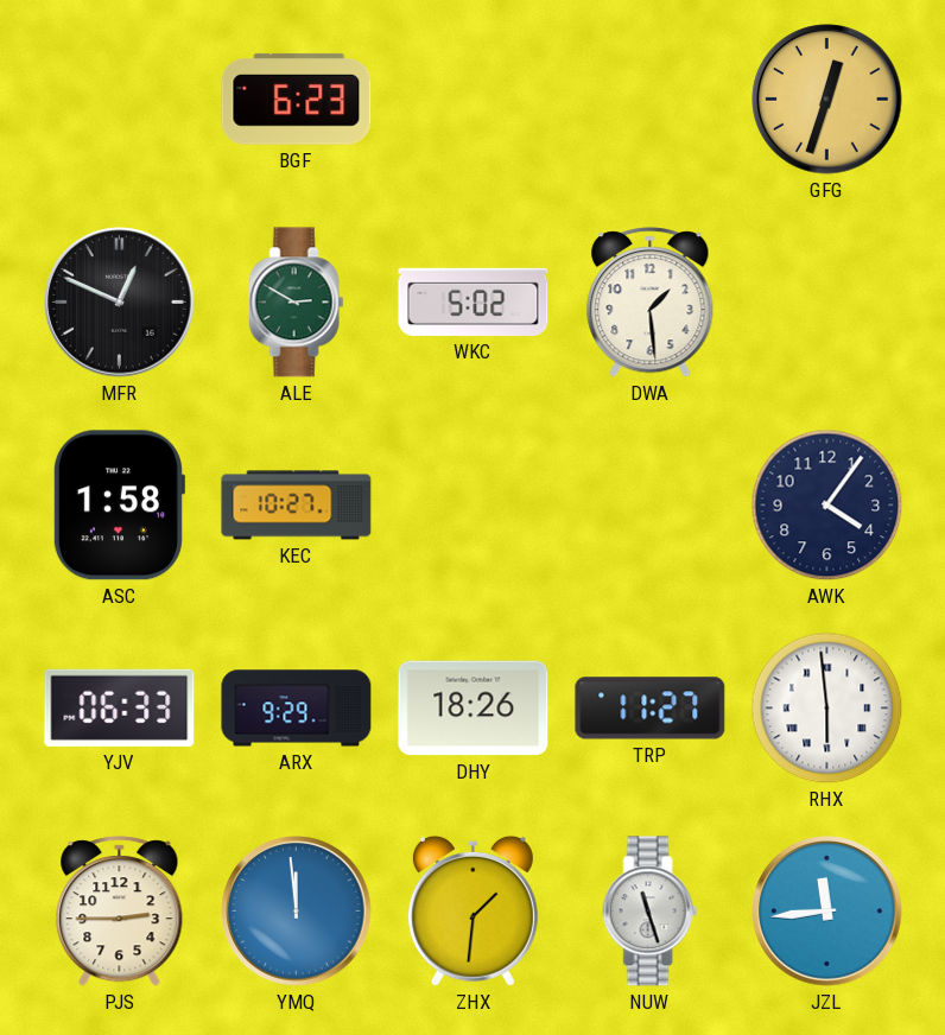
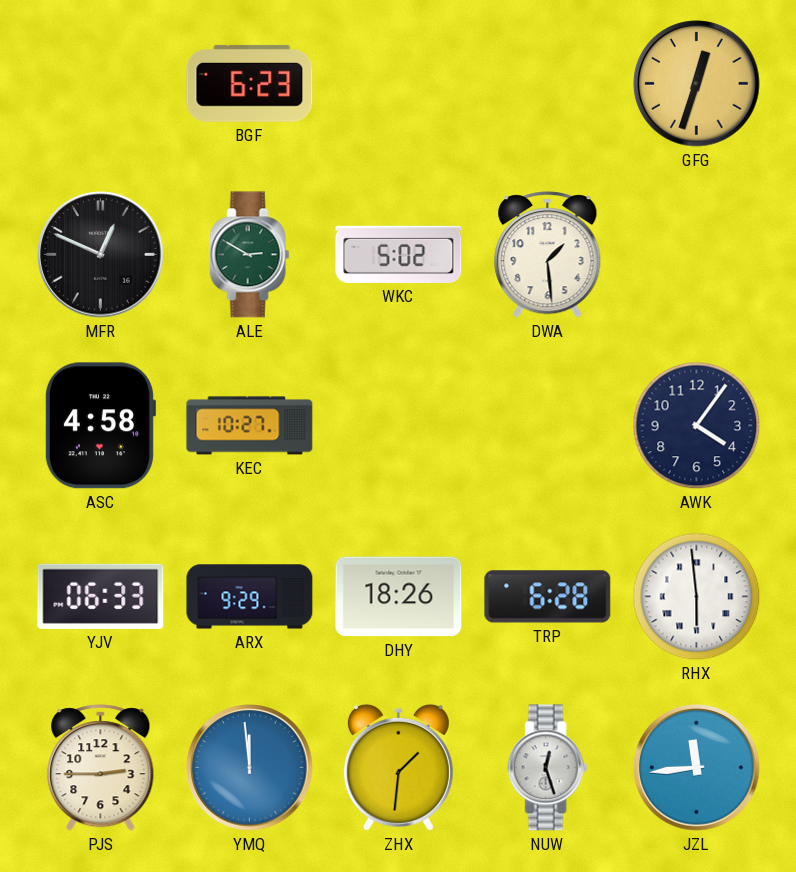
ASC: 1:58 -> 4:58 (100, 426)
TRP: 11:27 -> 6:28 (548, 597)
NUW: 11:27 -> 12:27 (548, 768)
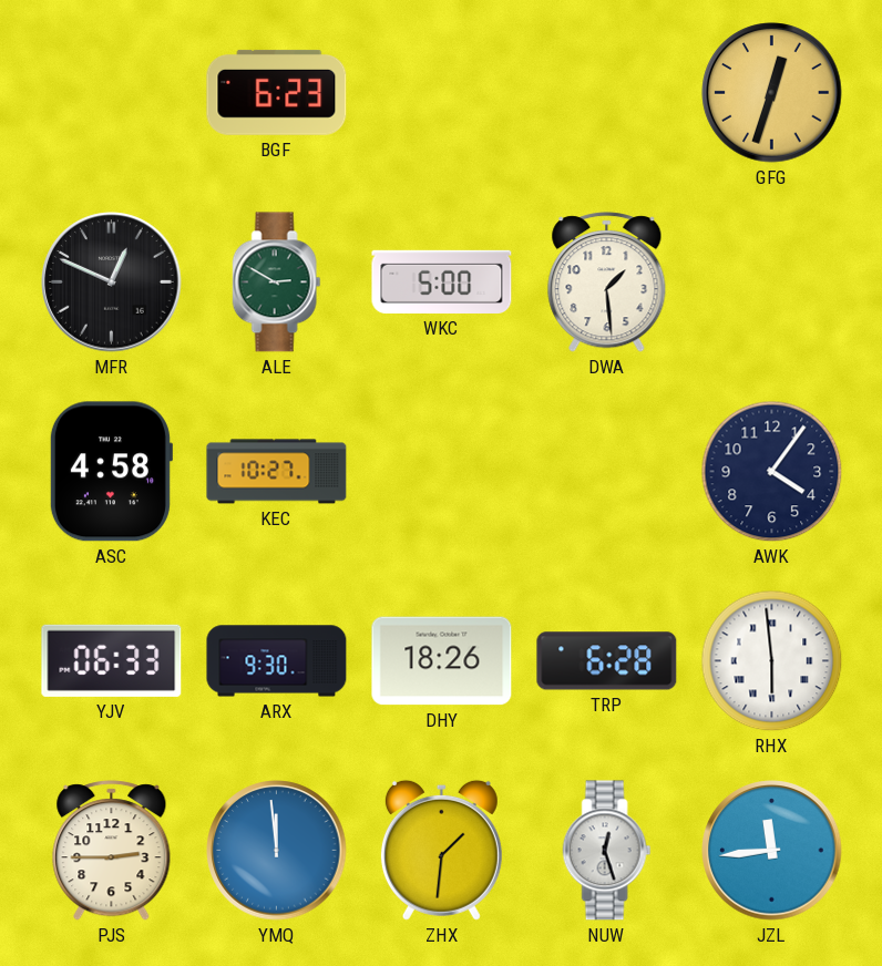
WKC: 5:02 -> 5:00 (442, 281)
ARX: 9:29 -> 9:30 (277, 661)
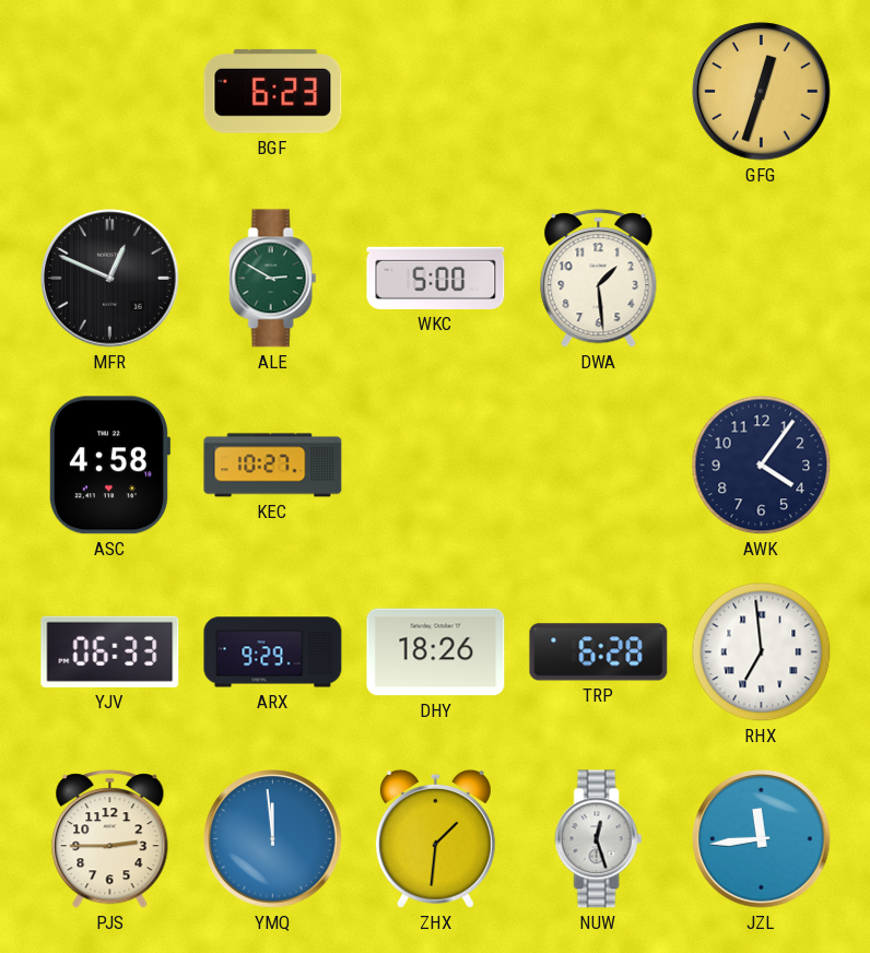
ARX: 9:30 -> 9:29 (273, 652)
RHX: 5:59 -> 6:59 (762, 652)
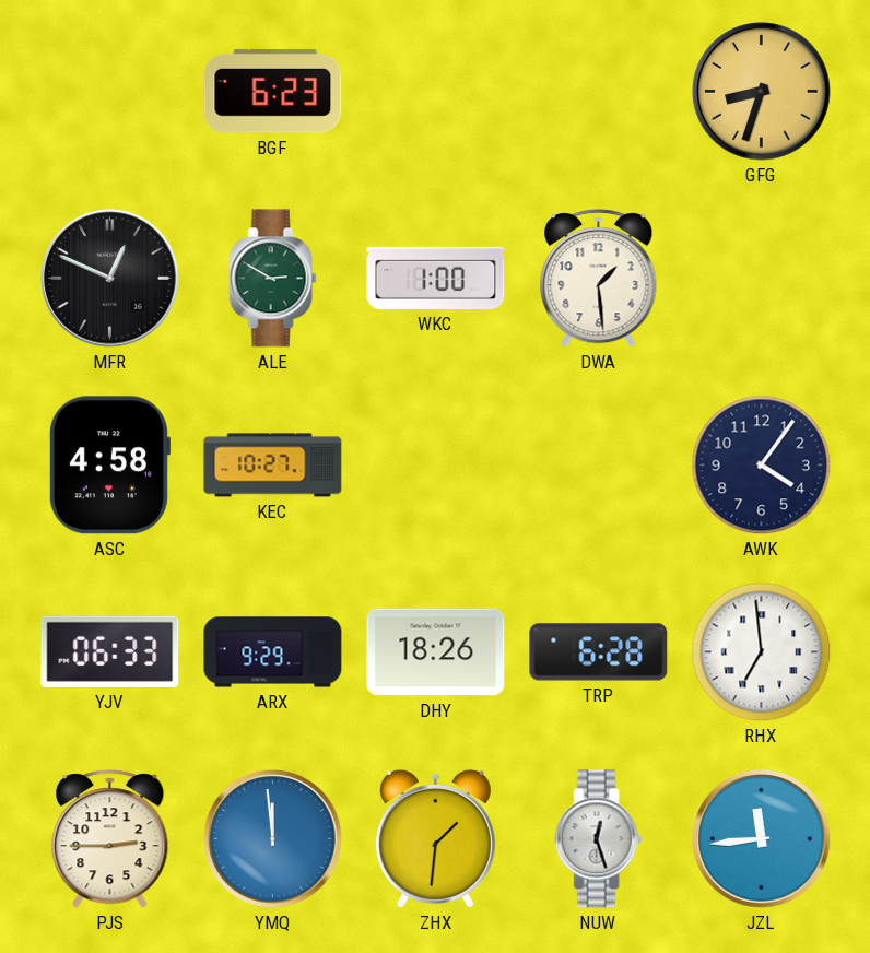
GFG: 12:33 -> 8:33 (762, 92)
WKC: 5:00 -> 1:00 (436, 278)
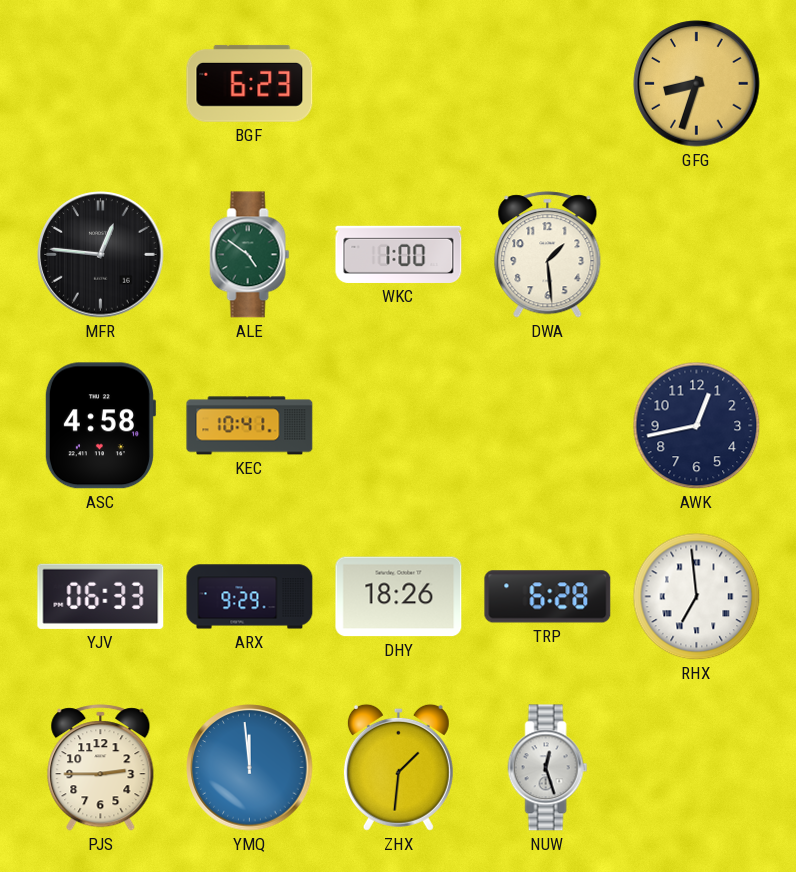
MFR: 12:49 -> 12:46 (101, 255)
ALE: 2:50 -> 4:51 (250, 255)
KEC: 10:27 -> 10:41 (250, 426)
AWK: 4:06 -> 12:43 (697, 426)
JZL: 11:44 -> none (762, 839)
